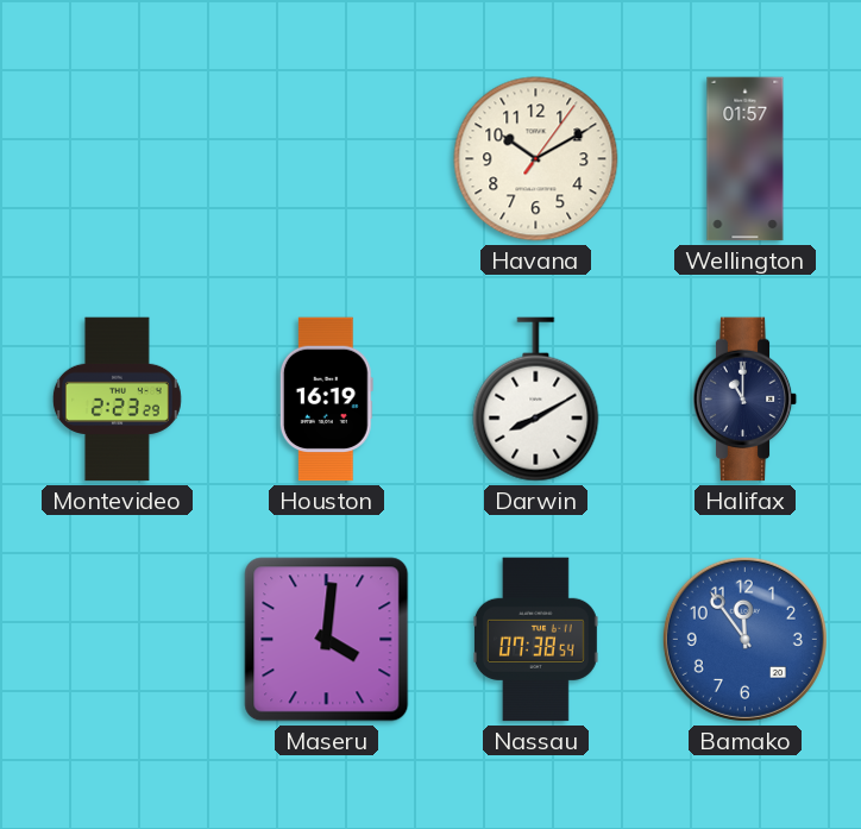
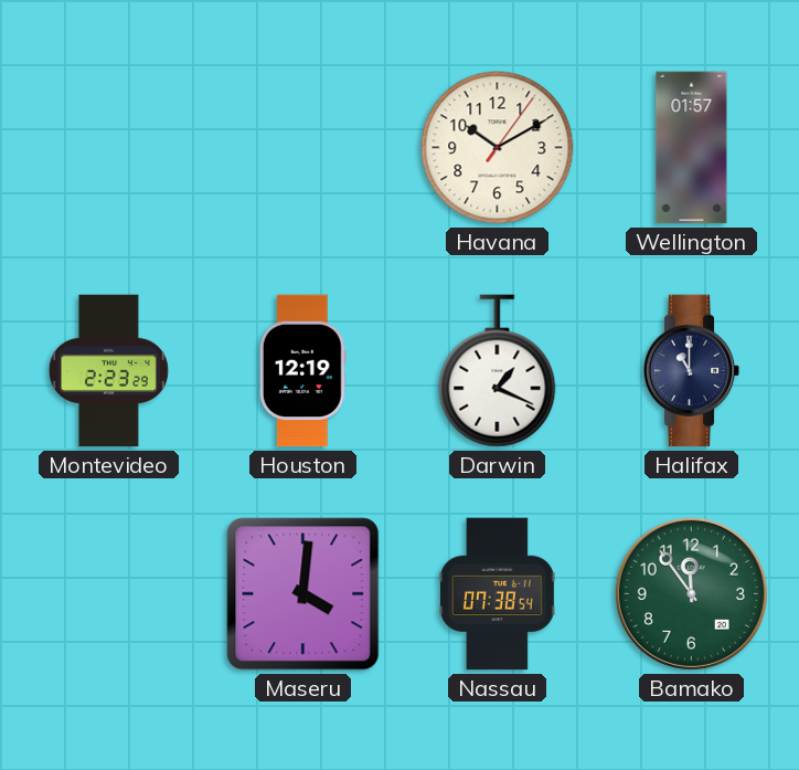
Houston: 16:19 -> 12:19 (302, 371)
Darwin: 8:10 -> 1:19 (498, 371)
Bamako dial: blue -> green (691, 593)
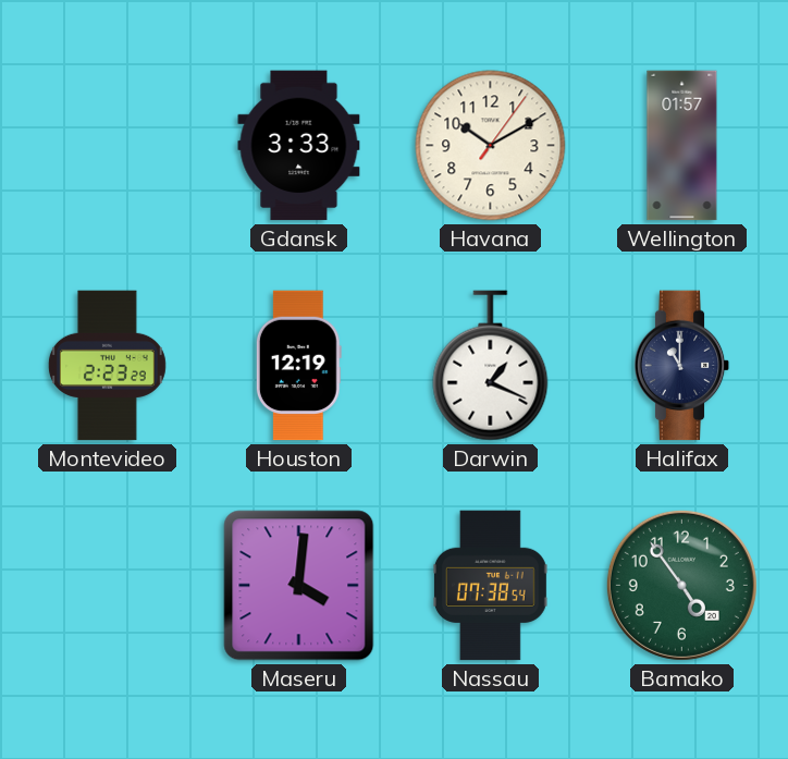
Gdansk: none -> 3:33 (299, 146)
Bamako: 11:54 -> 4:54 (681, 585)
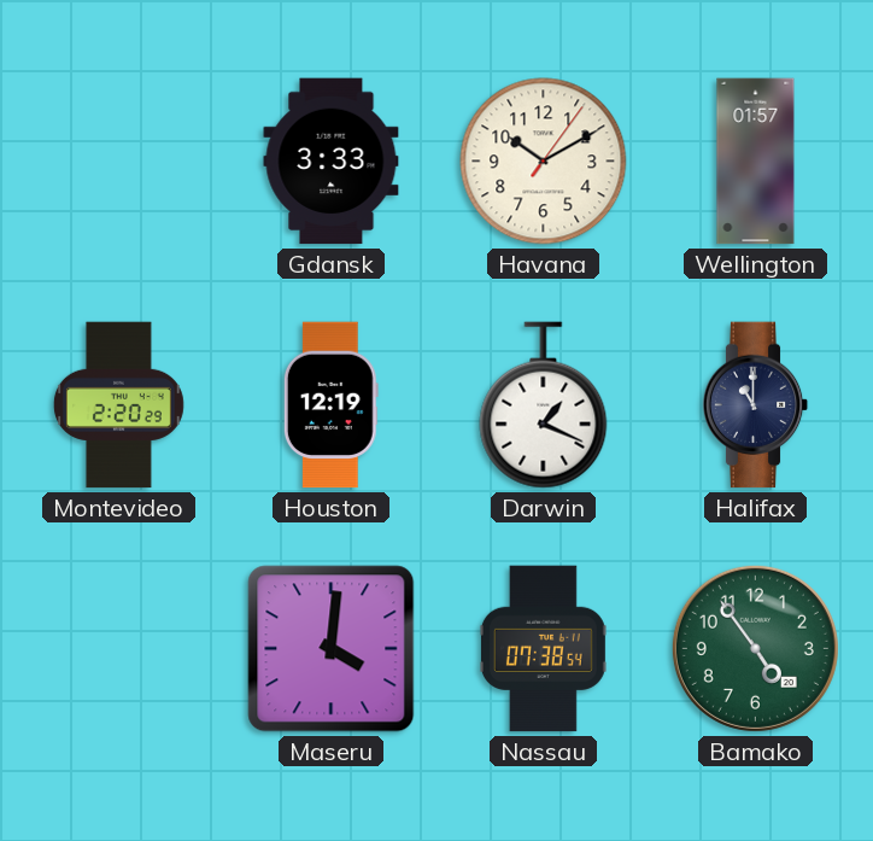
Montevideo: 2:23 -> 2:20 (118, 405)
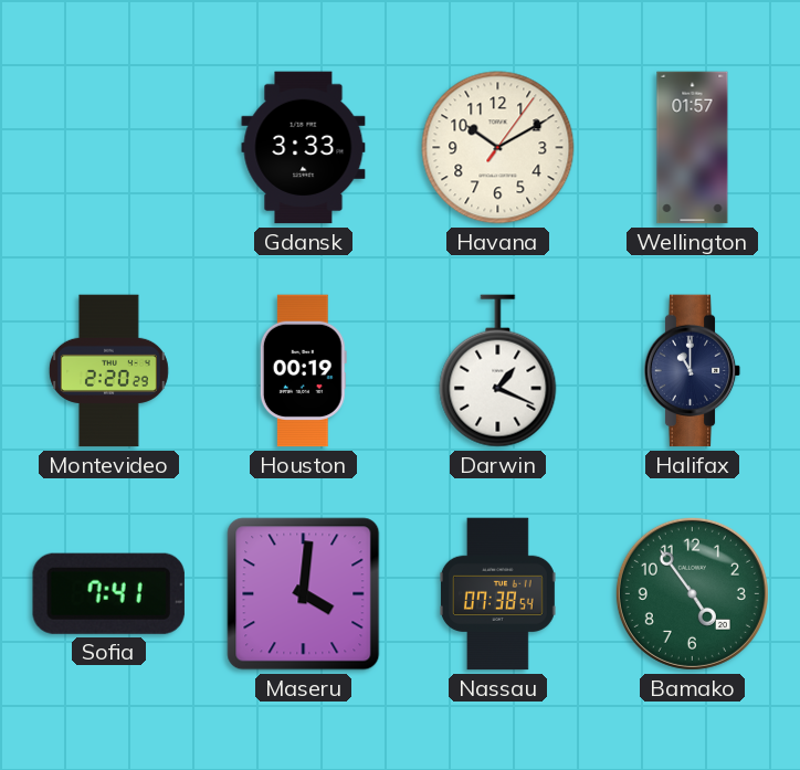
Houston: 12:19 -> 00:19 (303, 371)
Sofia: none -> 7:41 (108, 593)
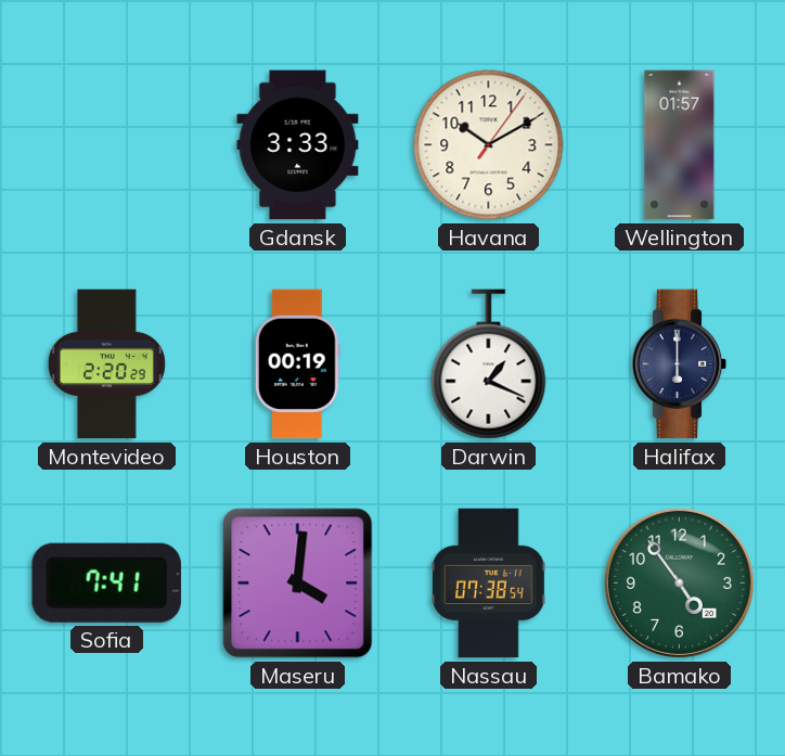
Halifax: 11:00 -> 6:00 (680, 364)
